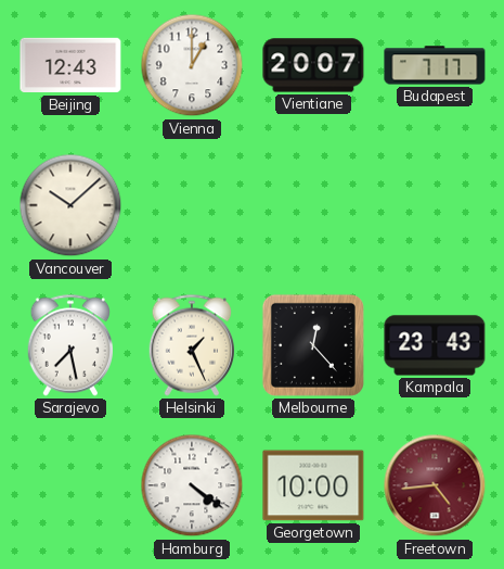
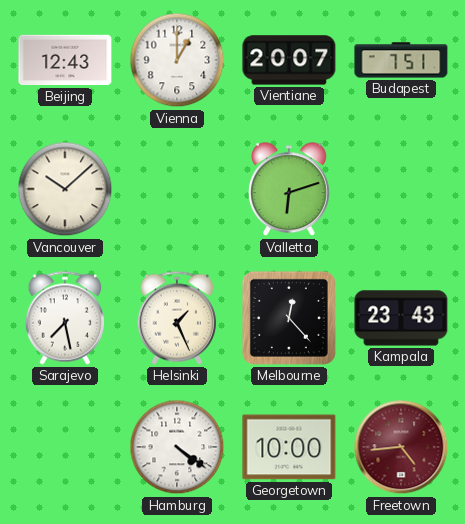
Budapest: 7:17 -> 7:51 (401, 60)
Valletta: none -> 6:12 (289, 190)
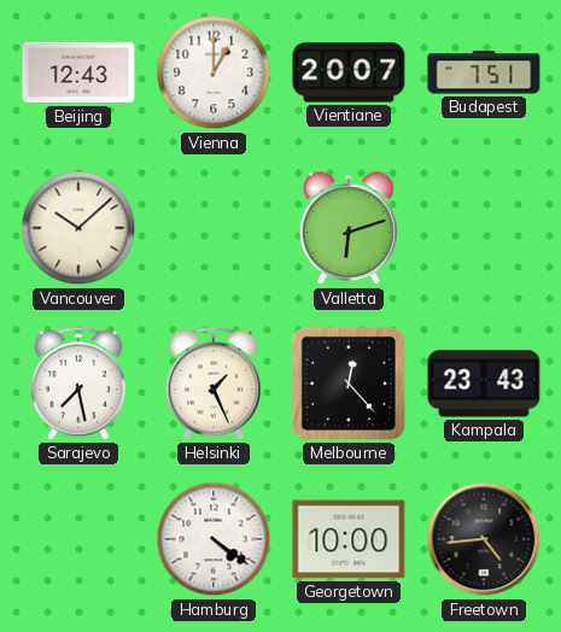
Freetown dial: burgundy -> black (484, 539)
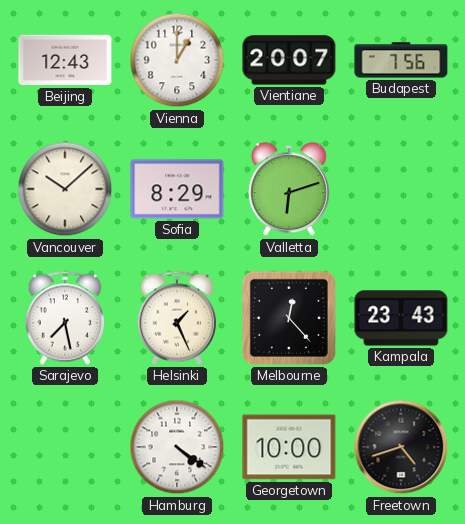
Budapest: 7:51 -> 7:56 (401, 60)
Sofia: none -> 8:29 (177, 189)
Freetown: 4:44 -> 4:42 (401, 447)
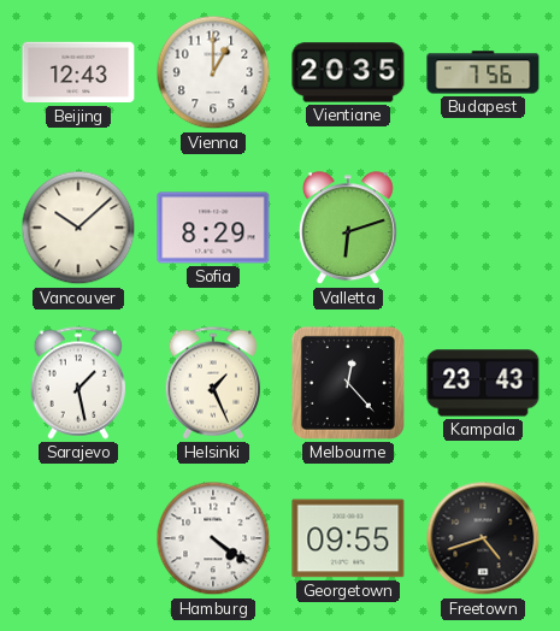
Vientiane: 20:07 -> 20:35 (348, 72)
Sarajevo: 7:28 -> 1:28 (78, 383)
Georgetown: 10:00 -> 09:55 (348, 538)
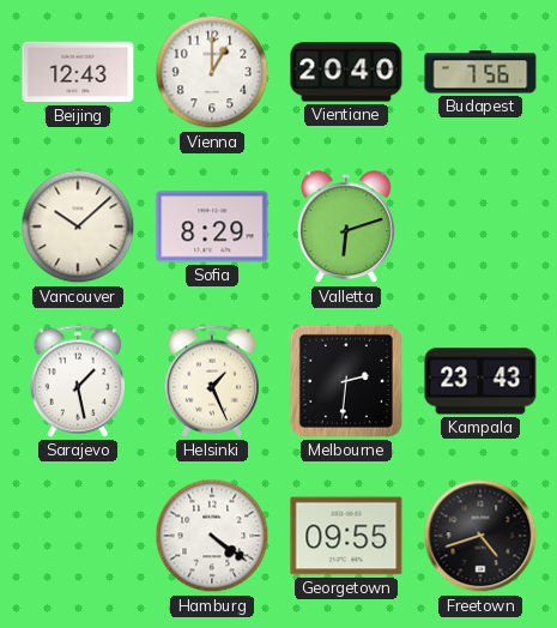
Vientiane: 20:35 -> 20:40 (346, 72)
Melbourne: 12:23 -> 2:31 (346, 381)
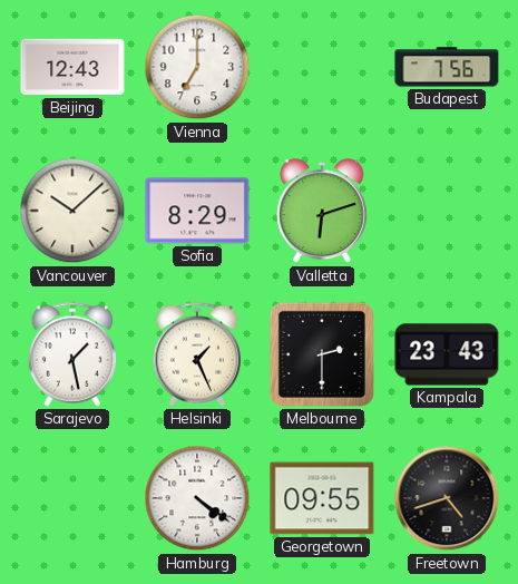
Vienna: 1:00 -> 7:00 (197, 67)
Vientiane: 20:40 -> none (346, 72)
Melbourne: 2:31 -> 2:30 (322, 354)
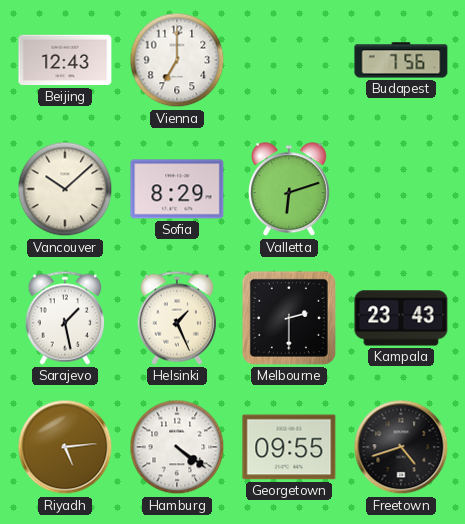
Riyadh: none -> 5:14 (65, 447)
